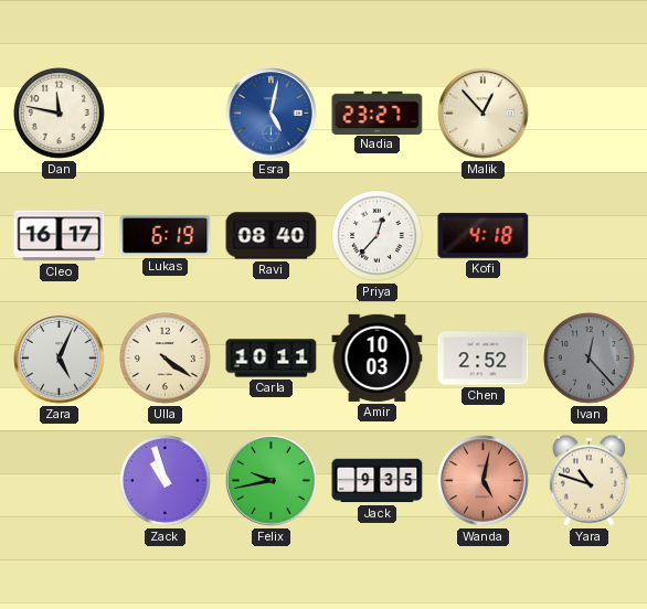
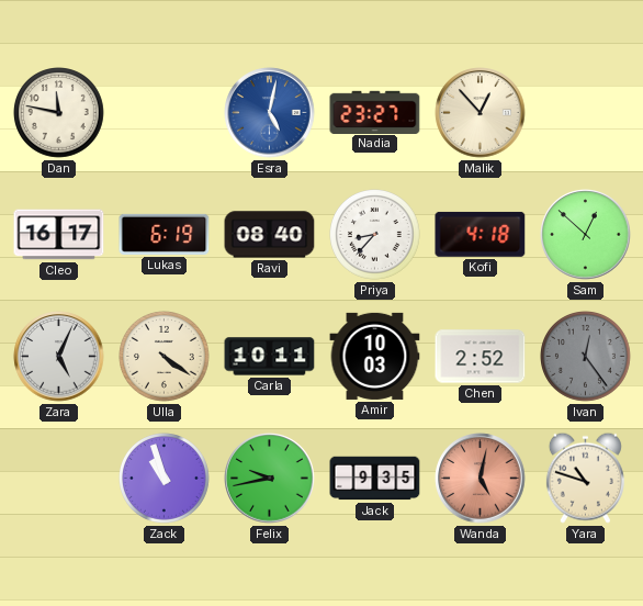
Priya: 12:37 -> 8:37 (375, 235)
Sam: none -> 12:52 (586, 235)
Ivan: 12:23 -> 12:24 (586, 357)
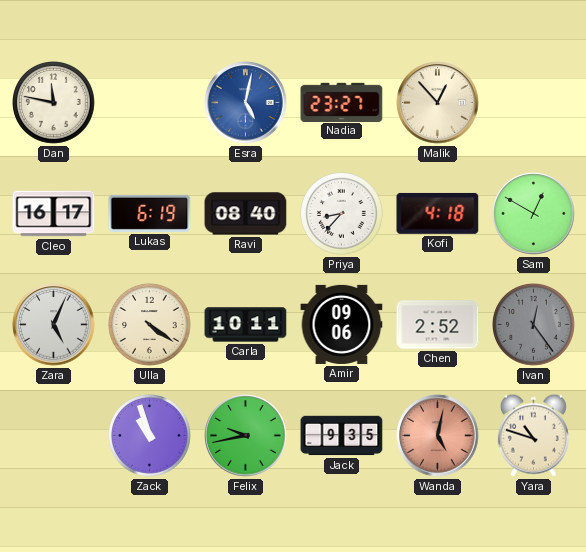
Sam: 12:52 -> 12:50 (534, 214)
Amir: 10:03 -> 09:06 (342, 324)
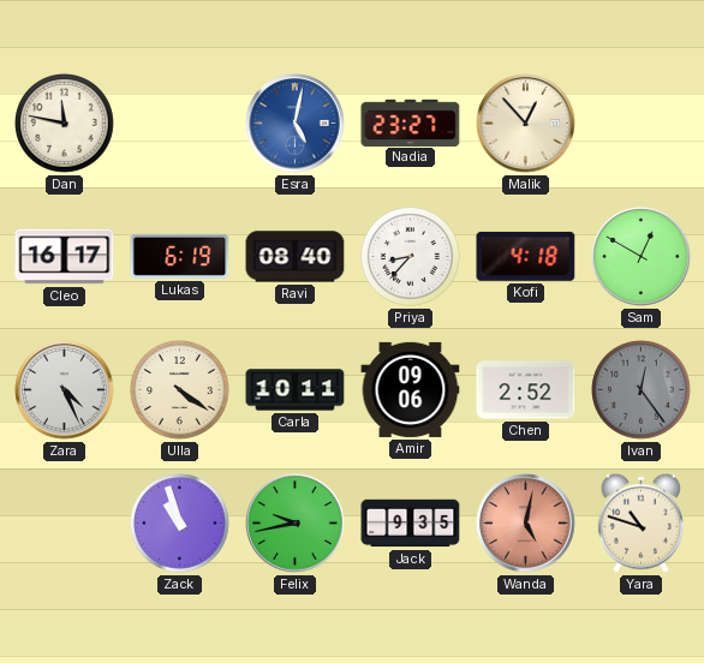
Zara: 5:04 -> 4:26 (65, 390)
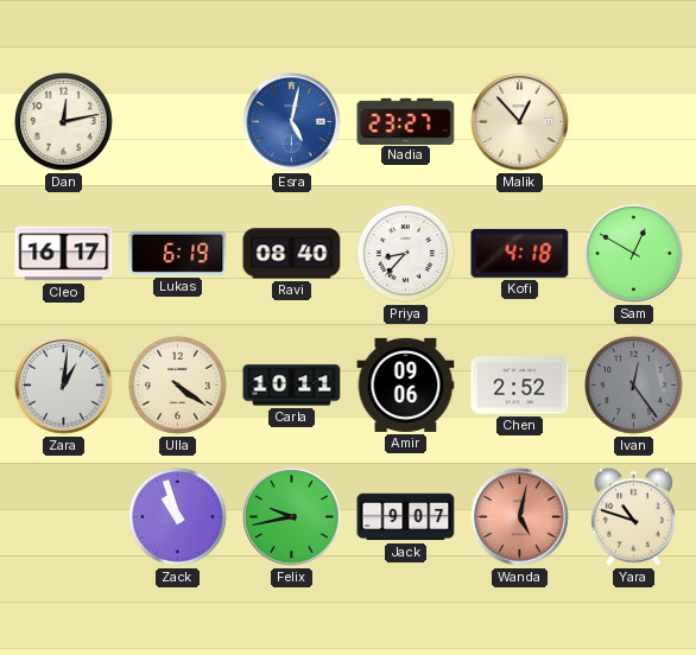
Dan: 11:47 -> 12:13 (64, 122)
Zara: 4:26 -> 1:01 (64, 386)
Jack: 9:35 -> 9:07 (406, 517)
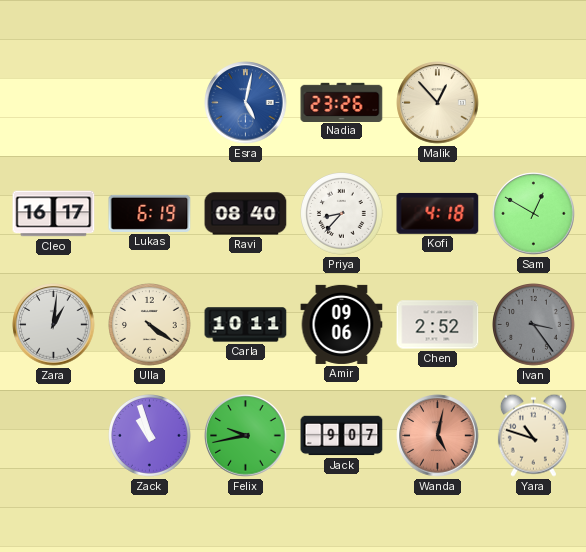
Dan: 12:13 -> none (64, 122)
Nadia: 23:27 -> 23:26 (342, 102)
Ivan: 12:24 -> 3:24 (534, 325)
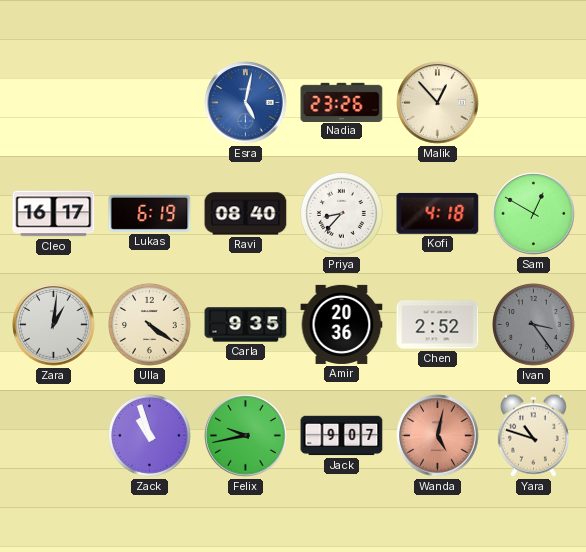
Carla: 10:11 -> 9:35 (246, 325)
Amir: 09:06 -> 20:36 (342, 324)
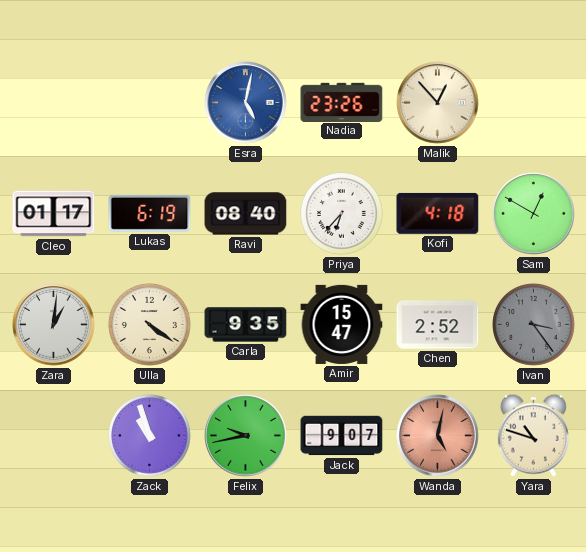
Cleo: 16:17 -> 01:17 (54, 214)
Priya: 8:37 -> 6:37 (342, 214)
Amir: 20:36 -> 15:47 (342, 324)
